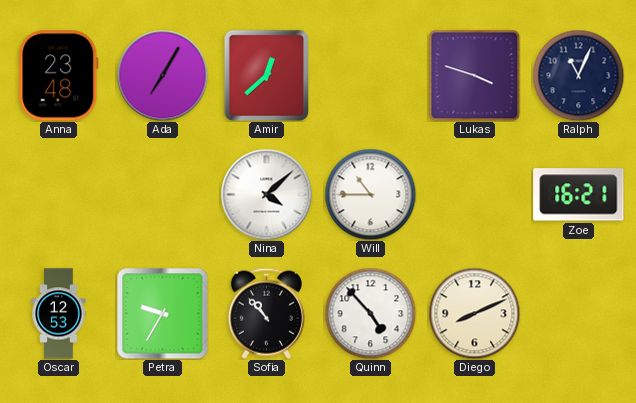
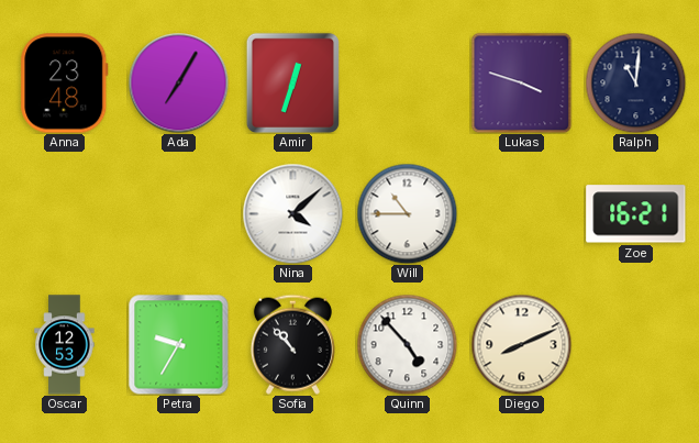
Amir: 12:38 -> 12:33 (292, 82)
Ralph: 11:04 -> 11:01 (635, 82)
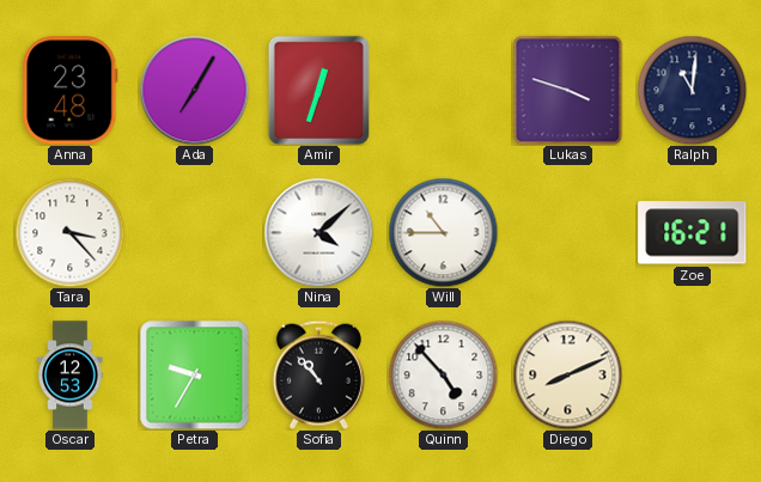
Tara: none -> 3:23 (69, 232)
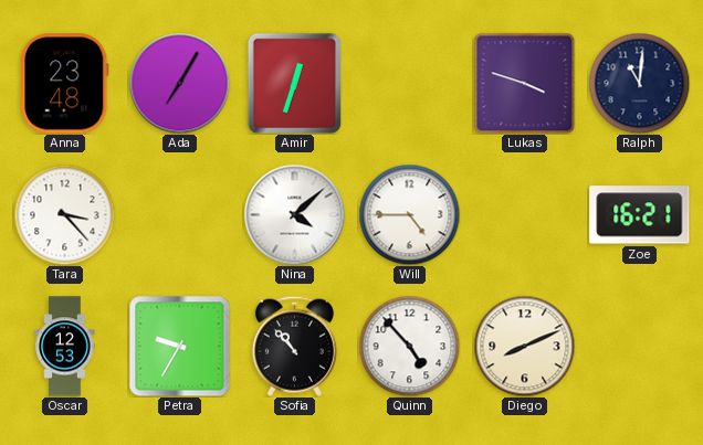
Will: 10:45 -> 4:45 (409, 214)
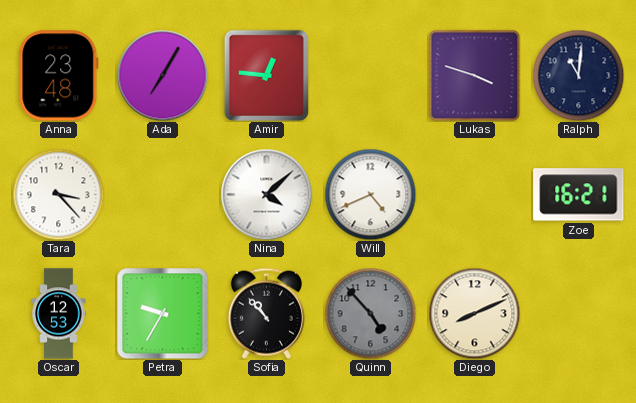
Amir: 12:33 -> 12:46 (266, 75)
Will: 4:45 -> 4:41 (370, 194)
Quinn dial: white -> grey (370, 313)
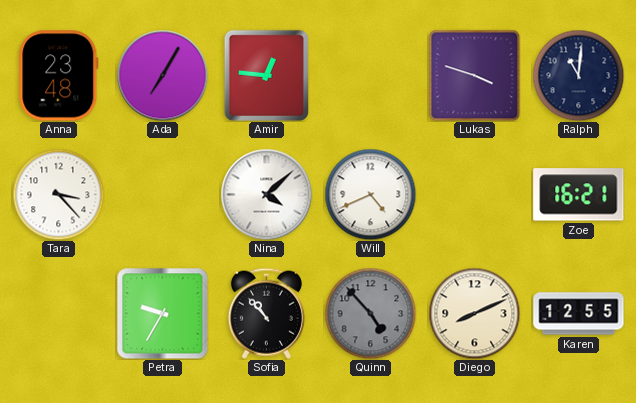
Oscar: 12:53 -> none (59, 314)
Karen: none -> 12:55 (579, 314)
